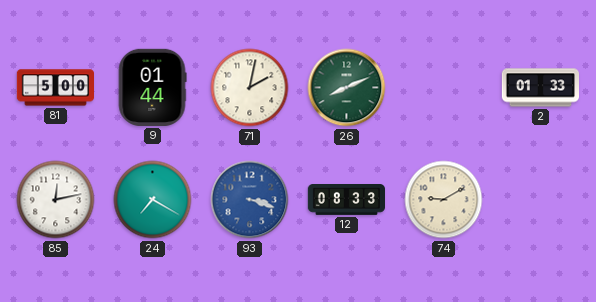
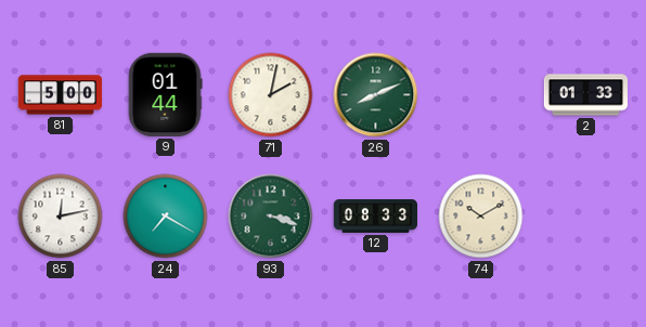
93 dial: blue -> green (271, 217)
74: 9:10 -> 10:10 (481, 217)
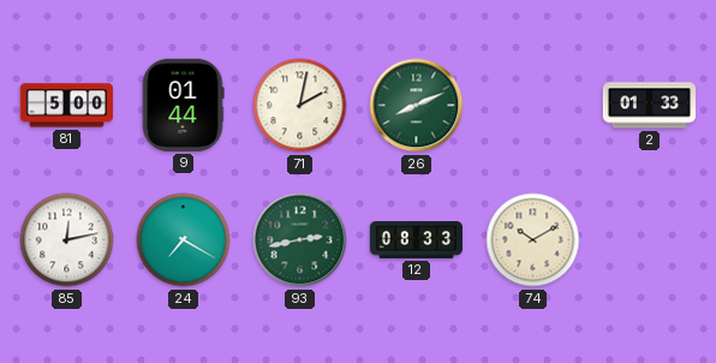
93: 3:18 -> 2:43 (300, 240)
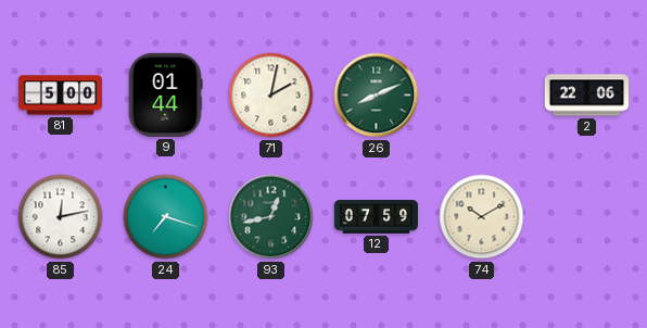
2: 01:33 -> 22:06 (586, 96)
24: 7:20 -> 7:18 (166, 217)
93: 2:43 -> 12:43 (271, 217)
12: 08:33 -> 07:59 (376, 217)
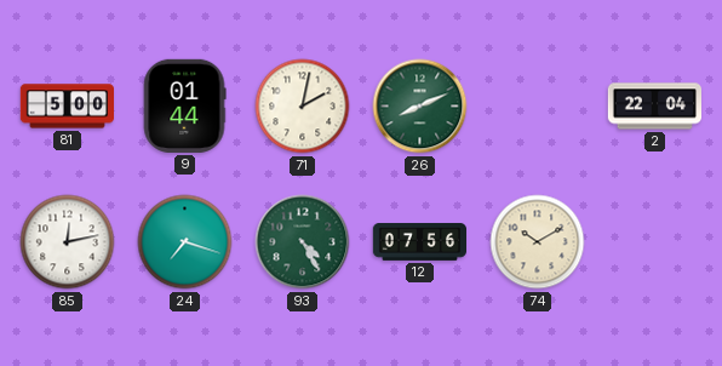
2: 22:06 -> 22:04 (654, 107)
93: 12:43 -> 4:25 (303, 242)
12: 07:59 -> 07:56 (419, 242)
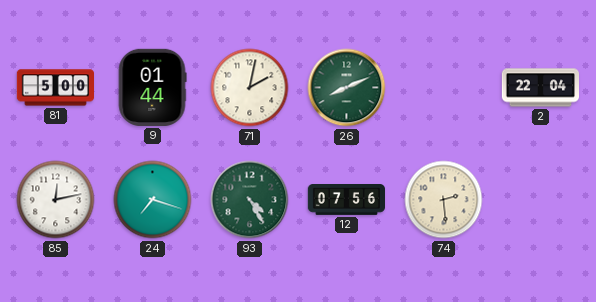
74: 10:10 -> 2:29 (444, 200)
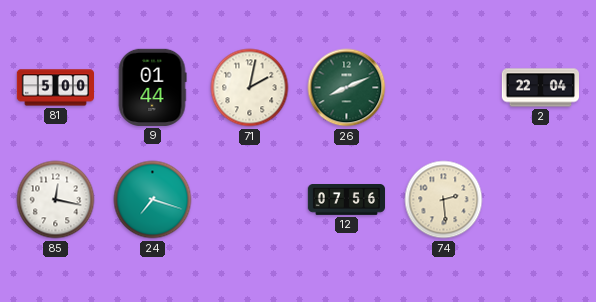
85: 12:13 -> 12:17 (56, 200)
93: 4:25 -> none (250, 200)
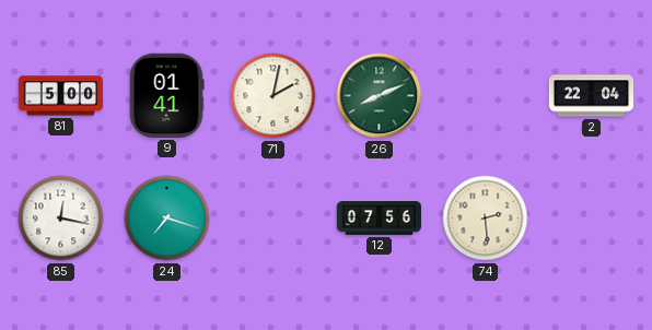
9: 01:44 -> 01:41 (166, 95)
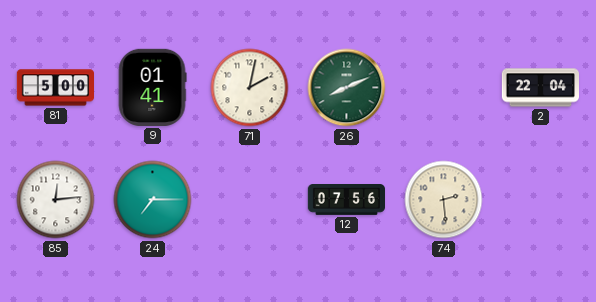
85: 12:17 -> 12:14 (56, 200)
24: 7:18 -> 7:15 (153, 200)
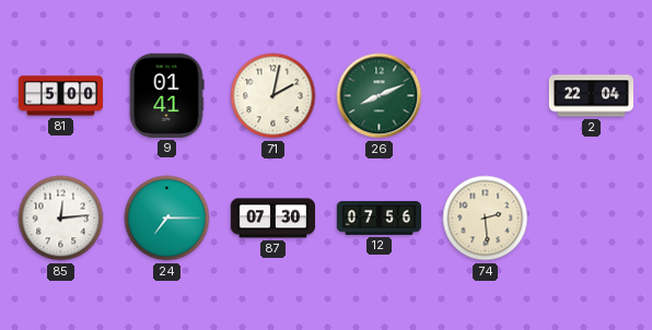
87: none -> 07:30 (272, 219)
